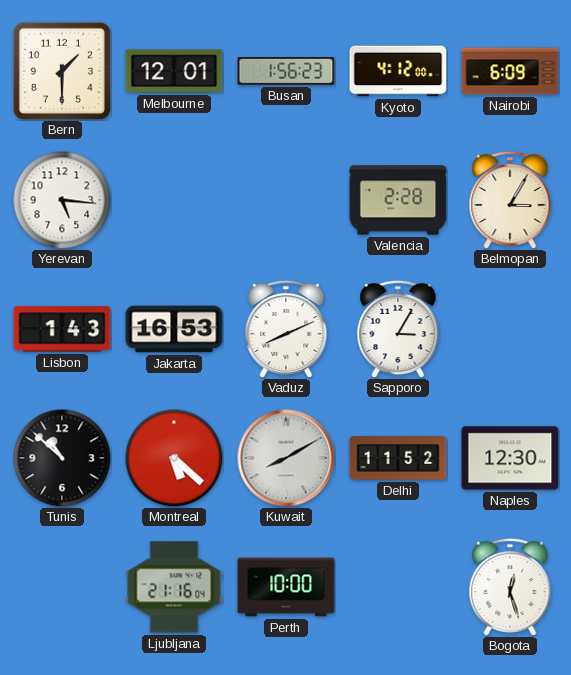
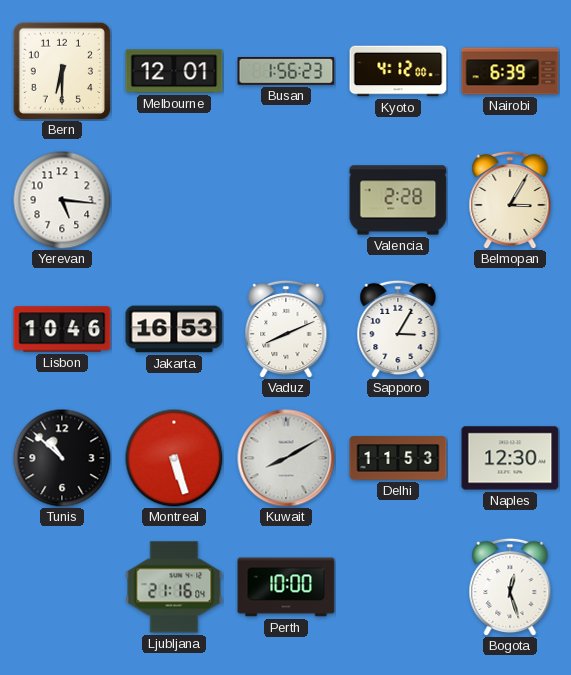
Bern: 1:30 -> 6:30 (61, 70)
Nairobi: 6:09 -> 6:39 (510, 71)
Lisbon: 1:43 -> 10:46 (62, 329)
Montreal: 5:22 -> 5:27 (174, 458)
Delhi: 11:52 -> 11:53 (398, 458)
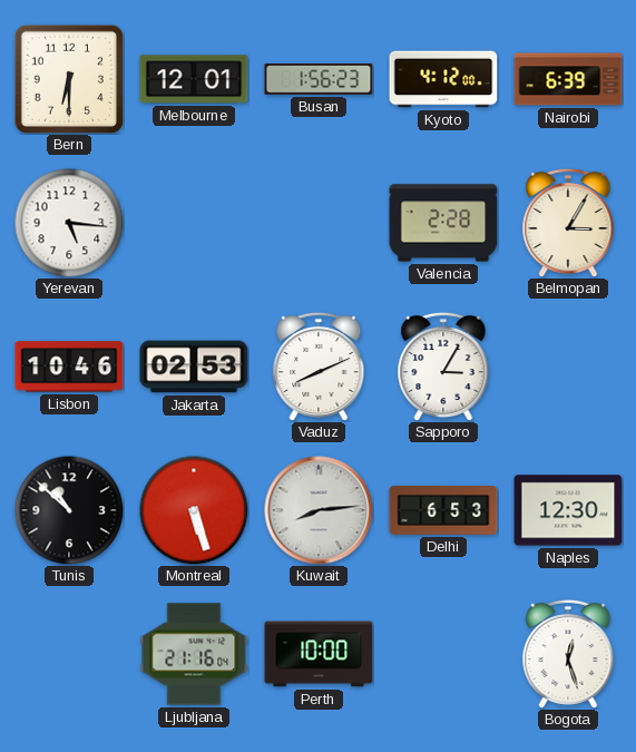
Jakarta: 16:53 -> 02:53 (194, 367)
Kuwait: 8:10 -> 8:14 (319, 510)
Delhi: 11:53 -> 6:53 (443, 510)
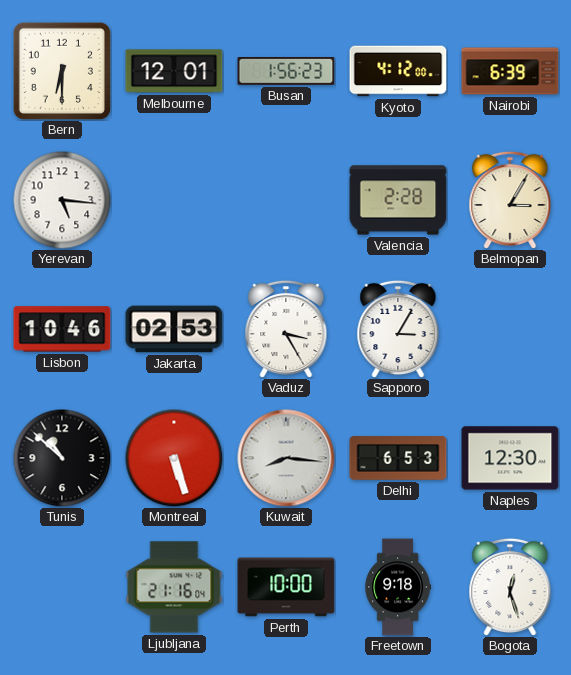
Vaduz: 8:11 -> 3:25 (286, 329)
Kuwait: 8:14 -> 8:16 (286, 458)
Freetown: none -> 9:18 (397, 587)
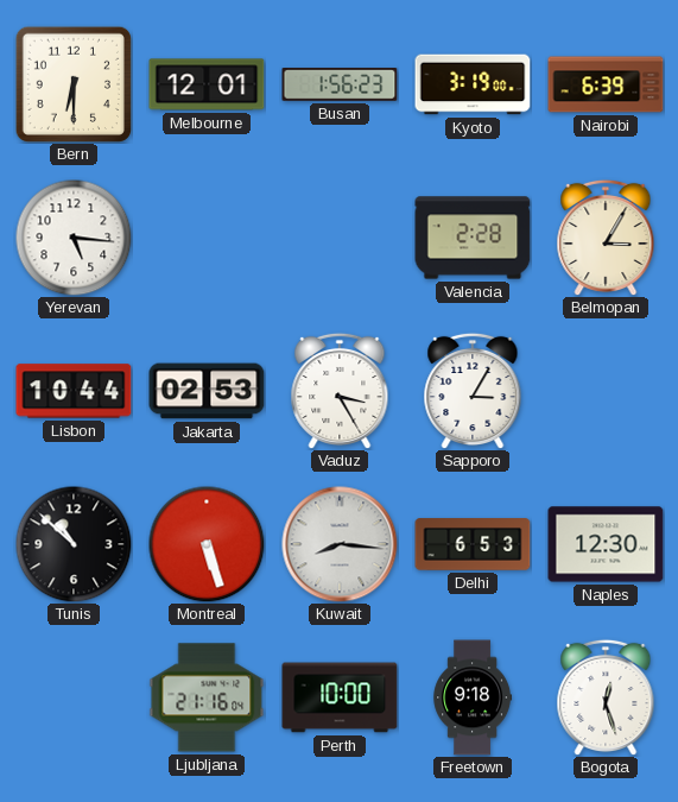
Kyoto: 4:12 -> 3:19 (473, 84)
Lisbon: 10:46 -> 10:44 (74, 391)
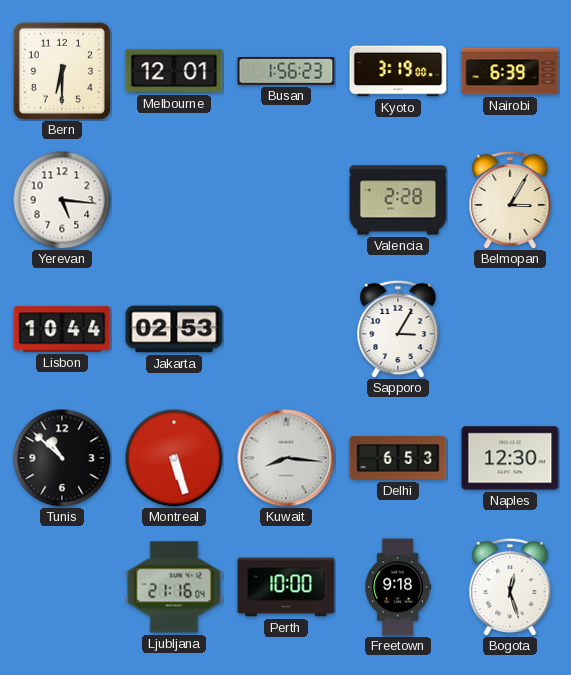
Vaduz: 3:25 -> none (340, 391)
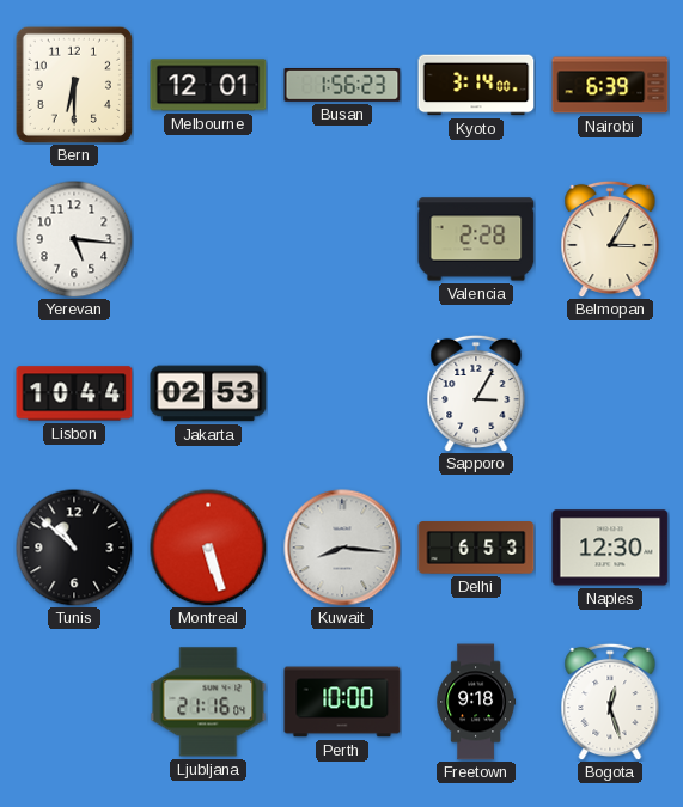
Kyoto: 3:19 -> 3:14 (476, 85)
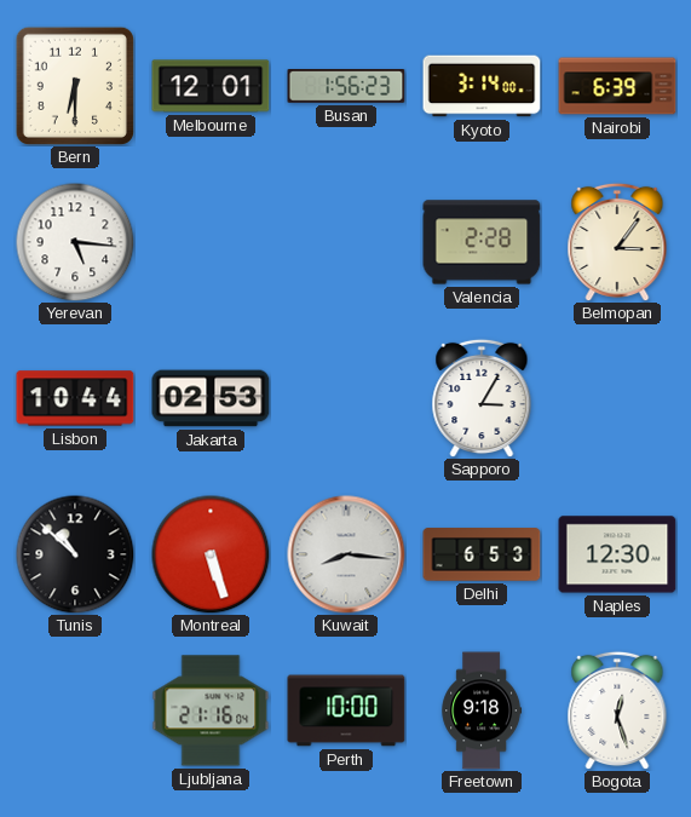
Belmopan: 3:05 -> 3:06 (617, 242)
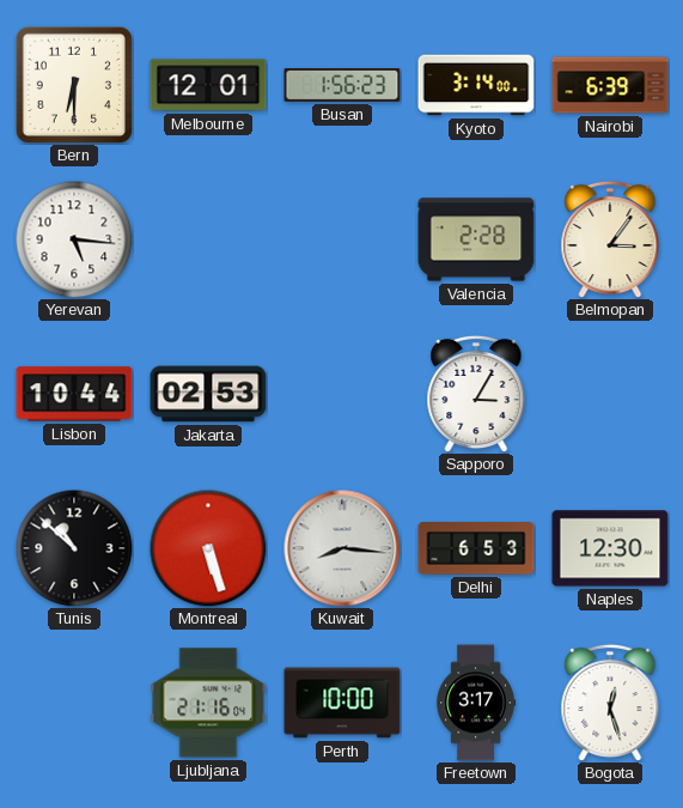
Freetown: 9:18 -> 3:17 (475, 703)
